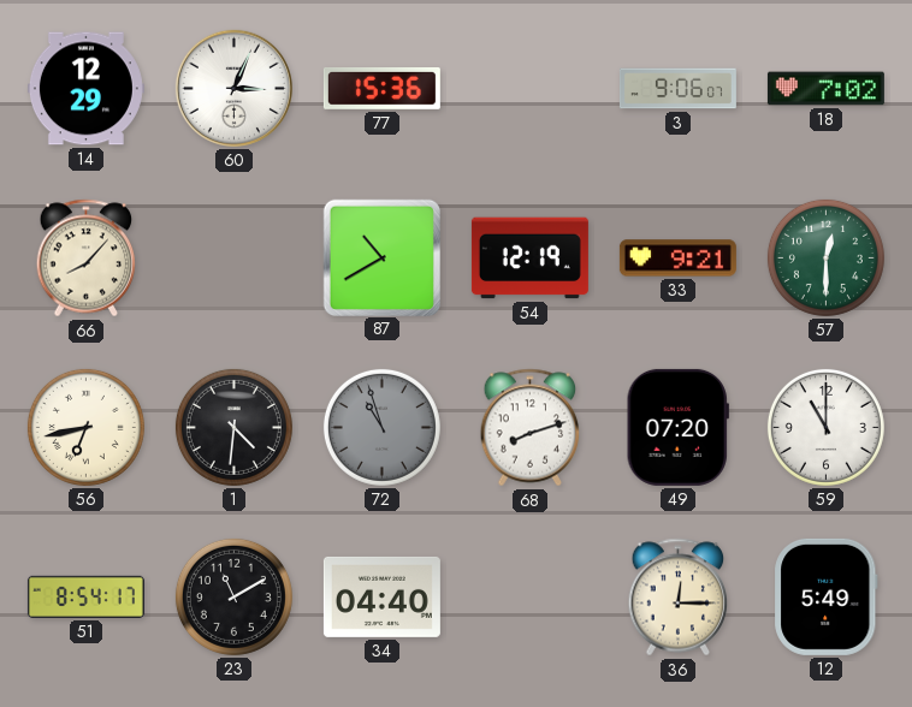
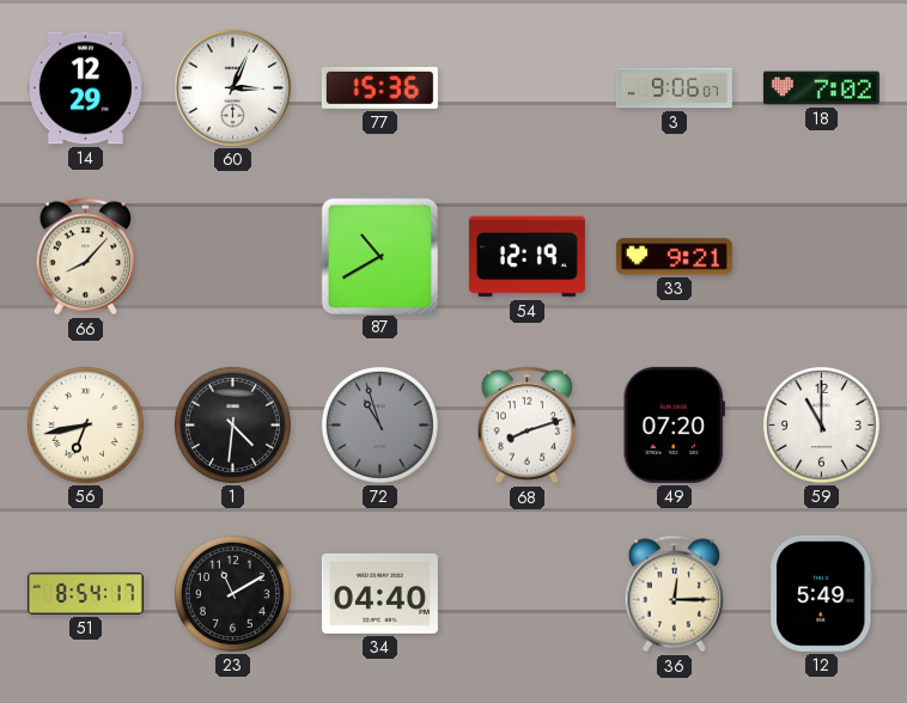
57: 12:30 -> none (825, 257)
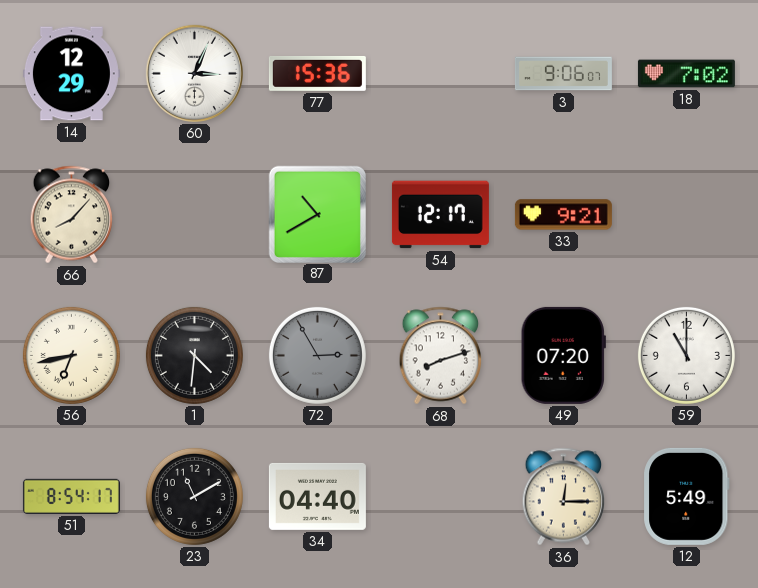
54: 12:19 -> 12:17 (440, 215)
72: 10:57 -> 2:55 (317, 355)
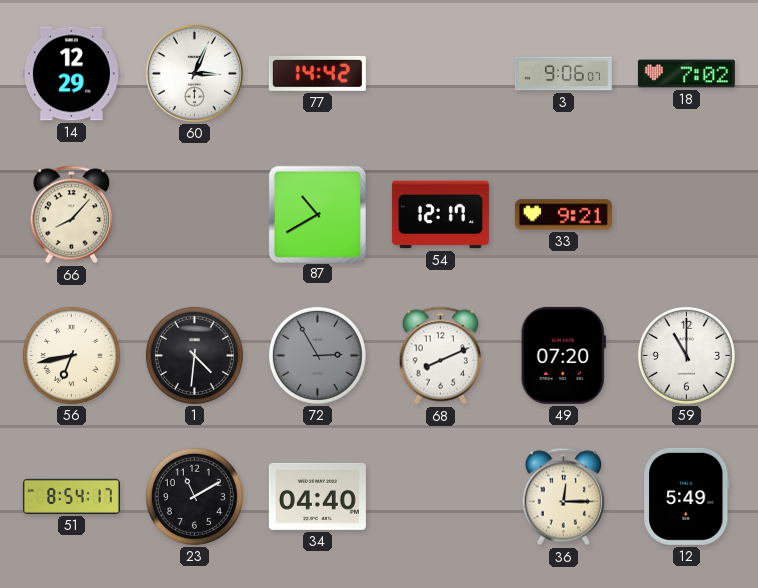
77: 15:36 -> 14:42 (317, 73)
68: 8:12 -> 8:11 (441, 356)
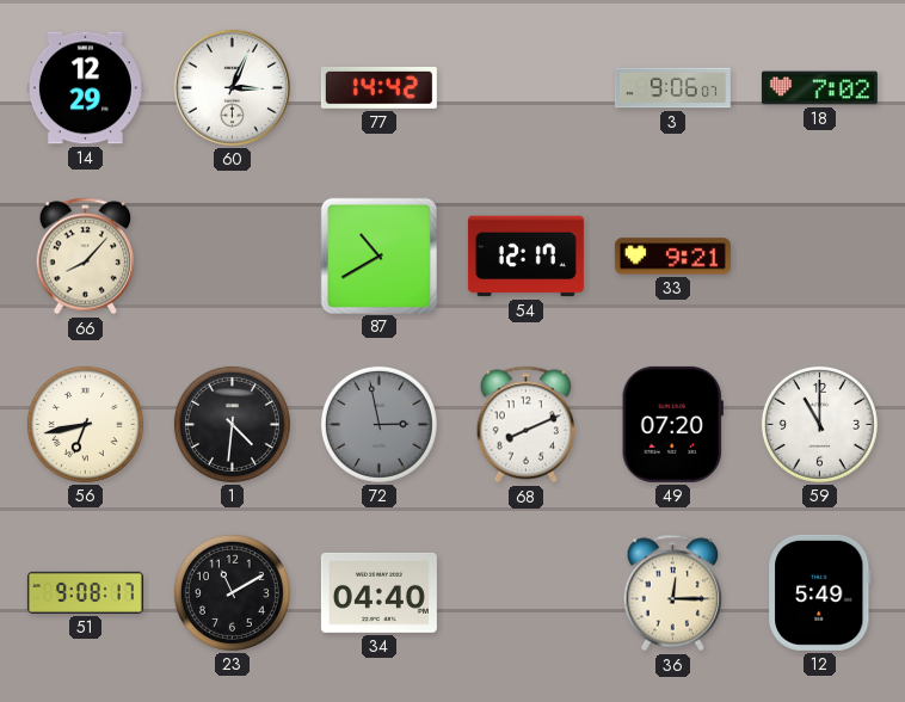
72: 2:55 -> 2:58 (378, 424)
51: 8:54 -> 9:08 (85, 592)
